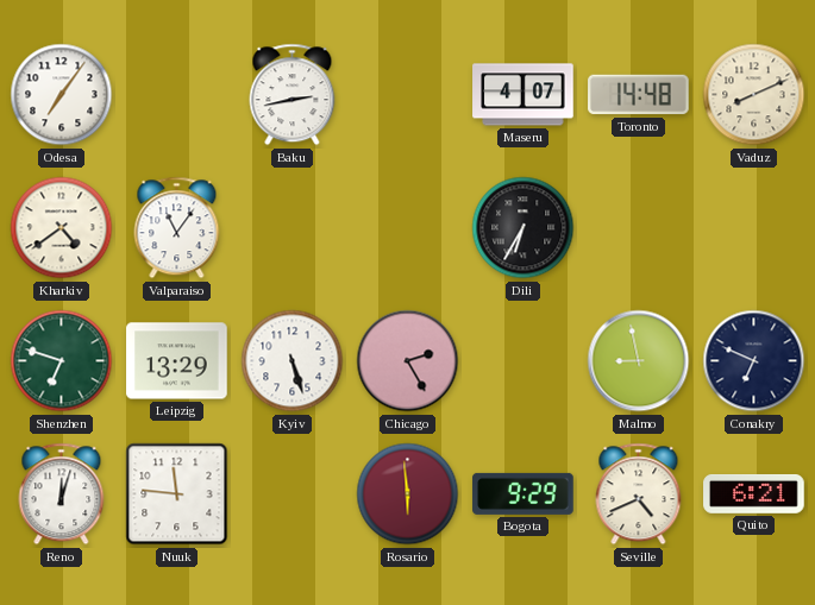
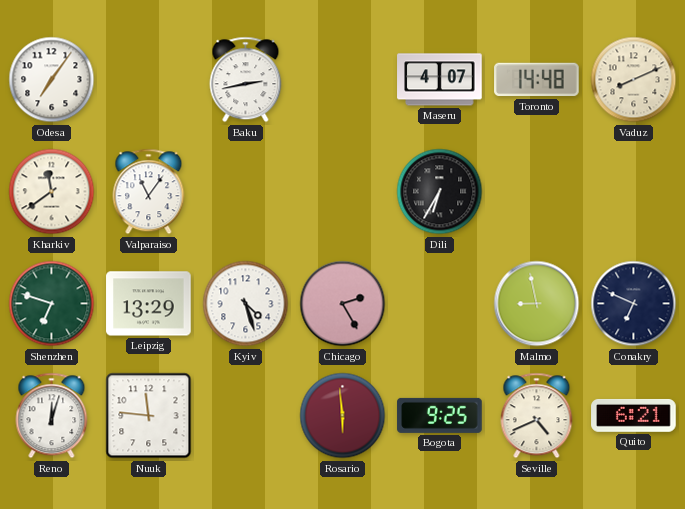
Kharkiv: 4:39 -> 11:39 (52, 192)
Kyiv: 5:27 -> 4:27 (246, 304)
Bogota: 9:29 -> 9:25 (440, 415)
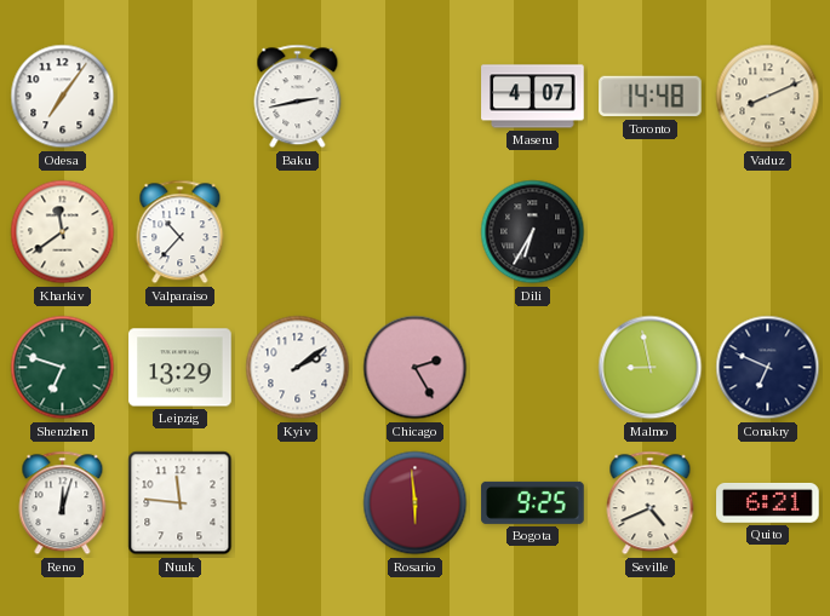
Valparaiso: 11:06 -> 10:37 (181, 232)
Kyiv: 4:27 -> 2:09 (298, 368)
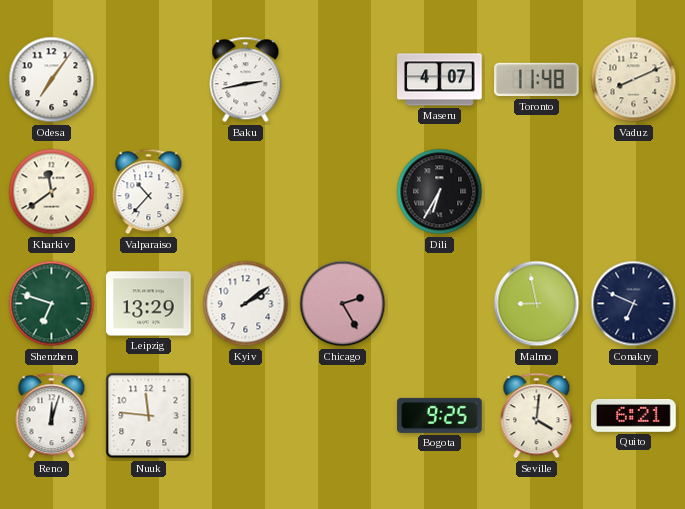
Toronto: 14:48 -> 11:48 (537, 80)
Rosario: 5:59 -> none (416, 503)
Seville: 4:41 -> 4:01 (537, 416)
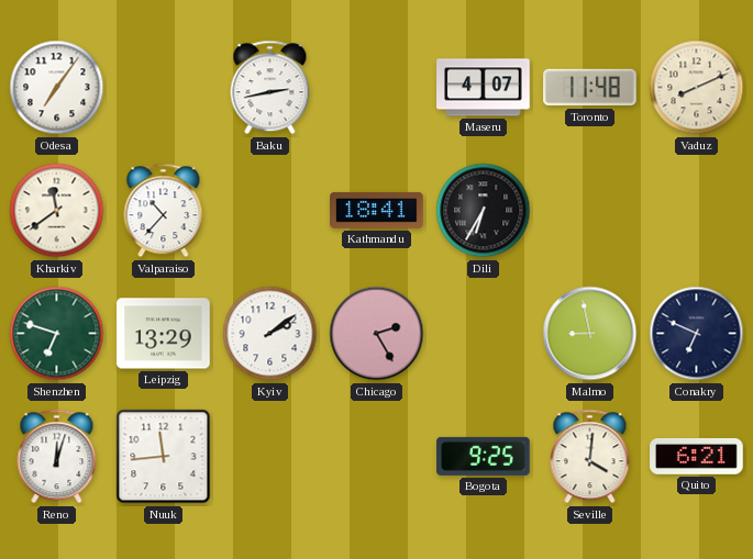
Kathmandu: none -> 18:41 (377, 210)
Nuuk: 11:46 -> 11:44 (164, 457)
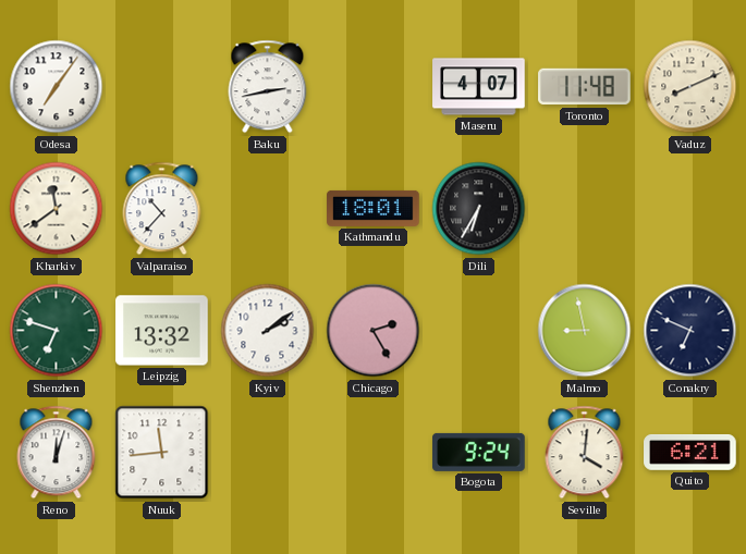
Kathmandu: 18:41 -> 18:01 (374, 208)
Leipzig: 13:29 -> 13:32 (162, 331)
Bogota: 9:25 -> 9:24 (479, 452)
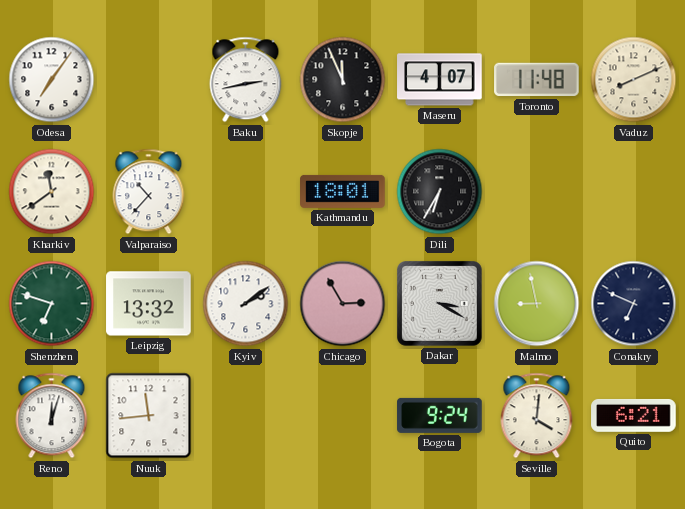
Skopje: none -> 11:56 (343, 80)
Chicago: 2:25 -> 2:55 (343, 304)
Dakar: none -> 3:20 (439, 303)
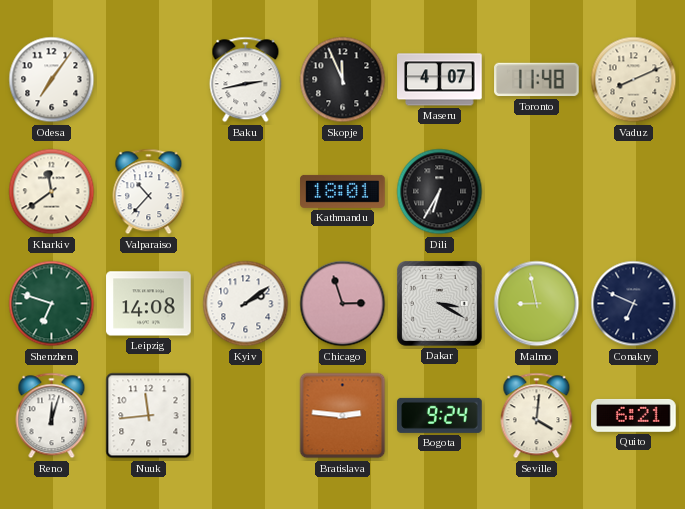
Leipzig: 13:32 -> 14:08 (149, 304)
Chicago: 2:55 -> 2:57 (343, 304)
Bratislava: none -> 2:46 (343, 416)
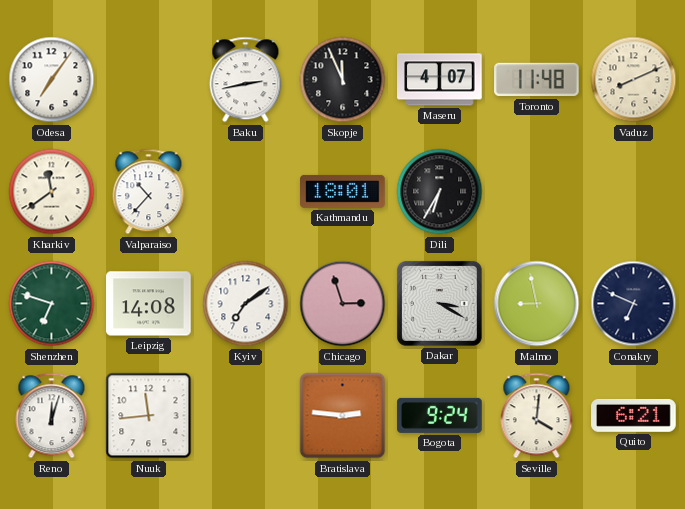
Kyiv: 2:09 -> 7:09 (246, 304)
